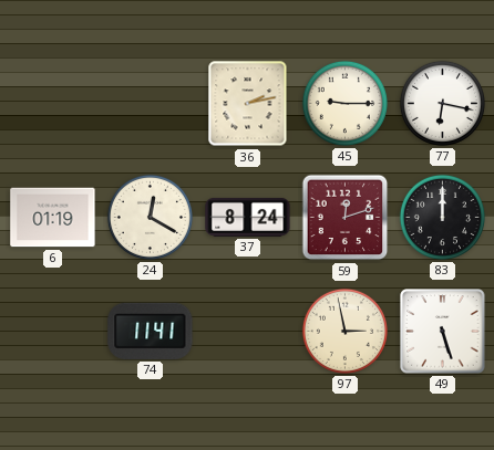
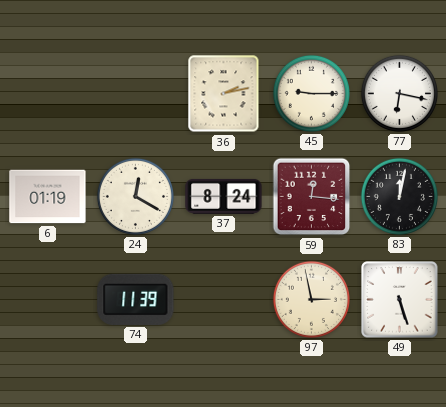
59: 12:12 -> 12:16 (312, 197)
83: 12:00 -> 12:02 (399, 196)
74: 11:41 -> 11:39 (136, 299)
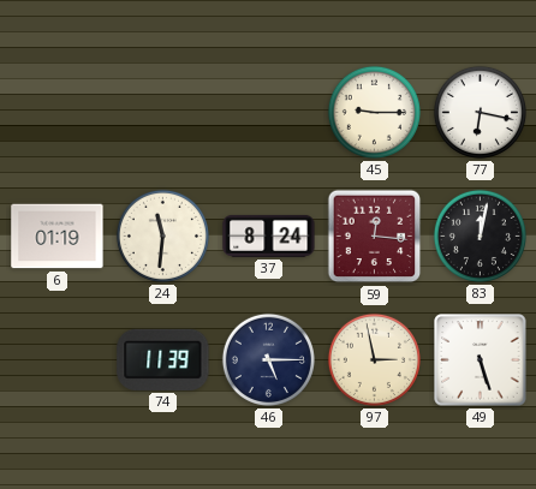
36: 2:13 -> none (224, 94)
24: 12:20 -> 11:31 (162, 235)
46: none -> 5:15 (268, 359)
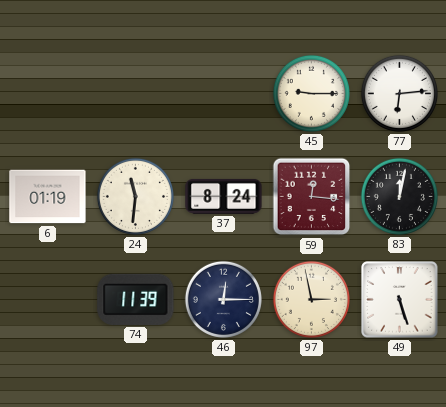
77: 6:17 -> 6:14 (399, 93)
46: 5:15 -> 12:15 (223, 299)
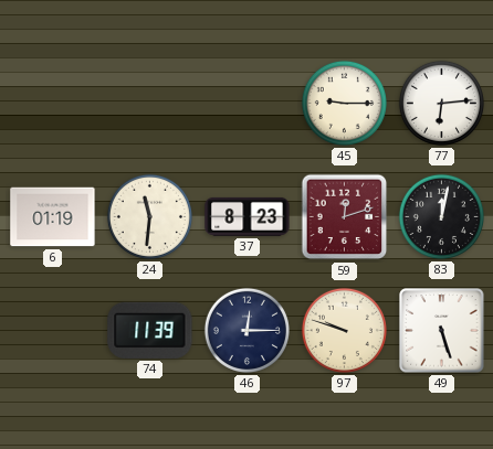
37: 8:24 -> 8:23 (248, 216)
59: 12:16 -> 12:12 (345, 217)
97: 2:58 -> 9:48 (344, 330)
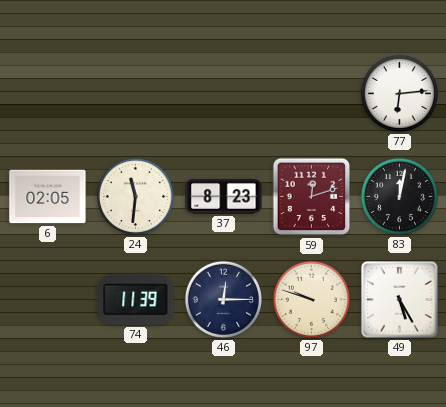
45: 9:15 -> none (344, 103)
6: 01:19 -> 02:05 (48, 197)
49: 5:27 -> 5:25 (400, 300)
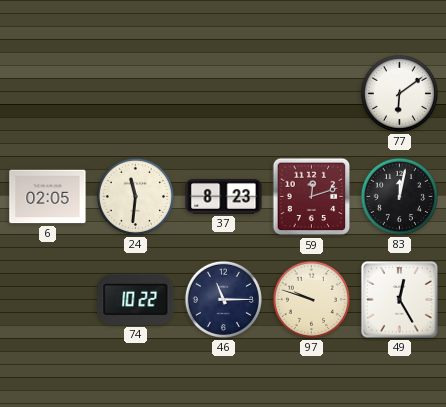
77: 6:14 -> 6:09 (399, 93)
74: 11:39 -> 10:22 (136, 299)
46: 12:15 -> 11:15 (223, 299)
49: 5:25 -> 12:25 (400, 300)
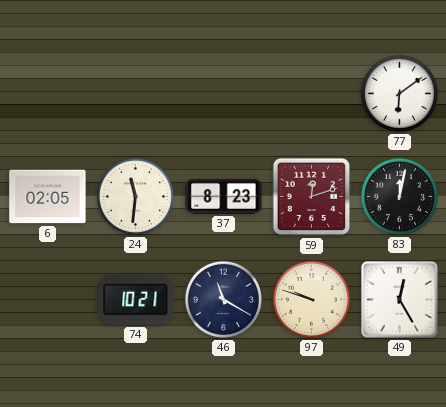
74: 10:22 -> 10:21 (136, 299)
46: 11:15 -> 11:20 (223, 299)
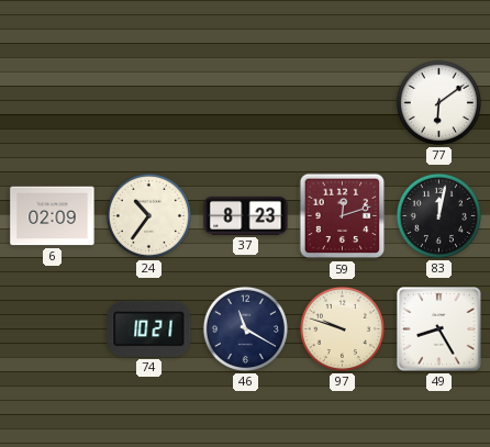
6: 02:05 -> 02:09 (53, 216)
24: 11:31 -> 10:36 (148, 215)
49: 12:25 -> 8:25 (439, 329)
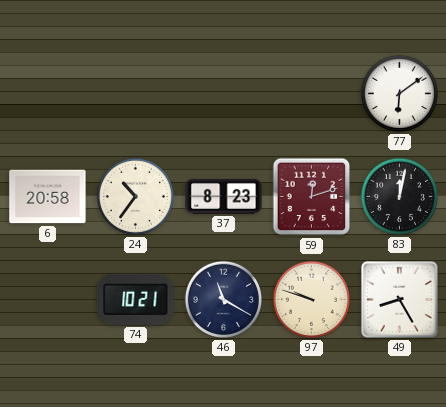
6: 02:09 -> 20:58 (48, 197)
